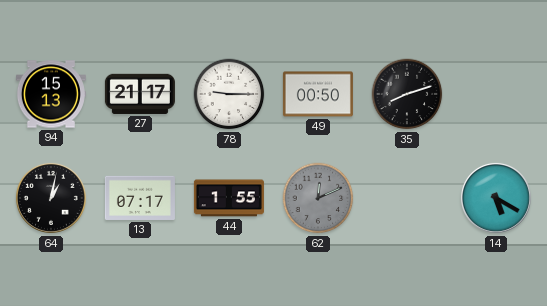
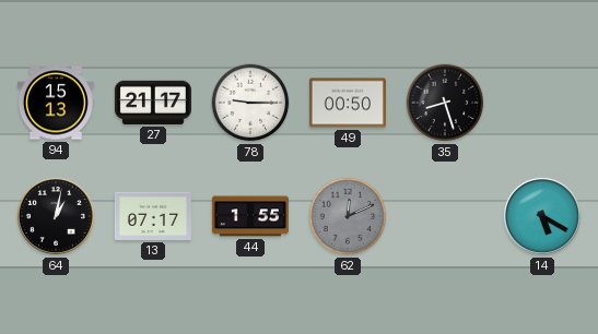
35: 8:12 -> 8:27 (445, 103)
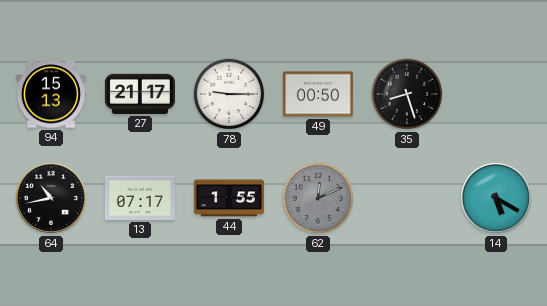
64: 1:02 -> 10:43 (51, 198)
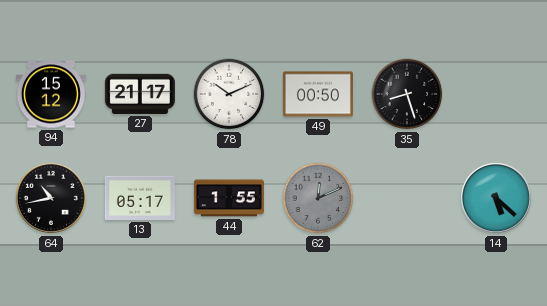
94: 15:13 -> 15:12 (51, 94)
78: 9:15 -> 10:11 (229, 94)
13: 07:17 -> 05:17 (140, 198)
14: 5:20 -> 5:22 (496, 198)
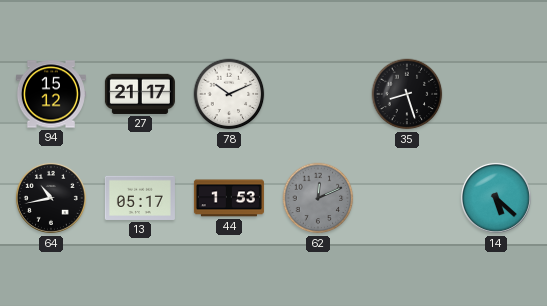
49: 00:50 -> none (318, 94)
44: 1:55 -> 1:53 (229, 198)
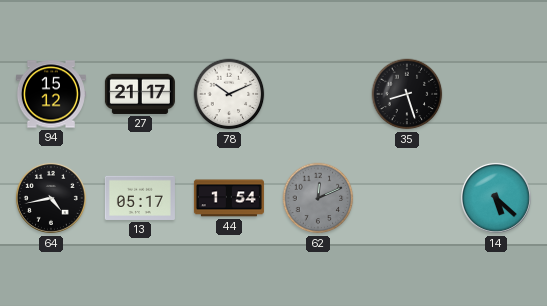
64: 10:43 -> 4:43 (51, 198)
44: 1:53 -> 1:54 (229, 198)
